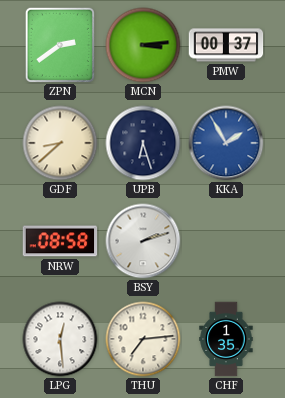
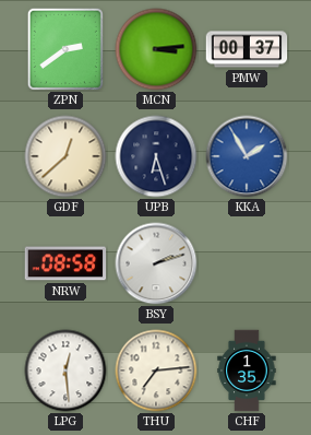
GDF: 8:38 -> 12:38 (65, 156)
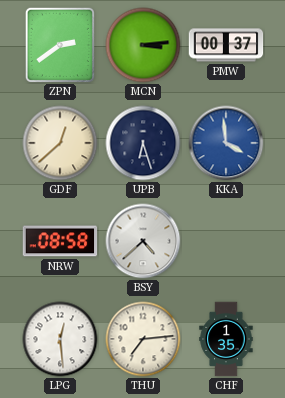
KKA: 1:55 -> 3:59 (226, 143)
BSY: 2:12 -> 4:38 (143, 241)
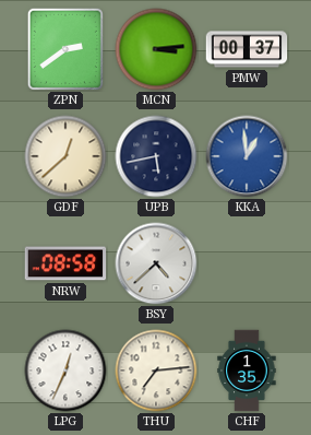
UPB: 6:27 -> 5:43 (156, 156)
KKA: 3:59 -> 12:59 (247, 156)
LPG: 12:29 -> 12:34 (65, 371)
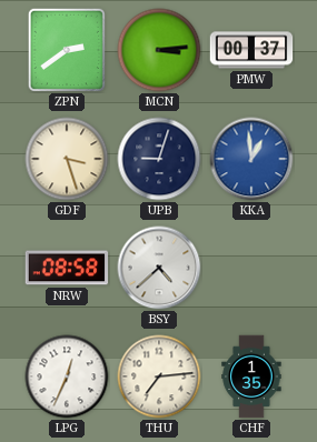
GDF: 12:38 -> 3:27 (67, 159)
UPB: 5:43 -> 9:03 (159, 159)
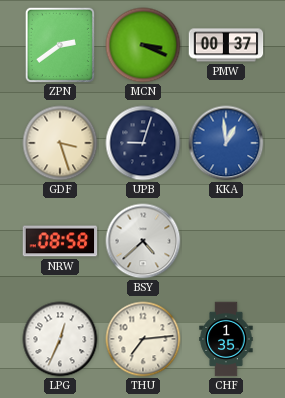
MCN: 3:14 -> 3:19 (143, 45)
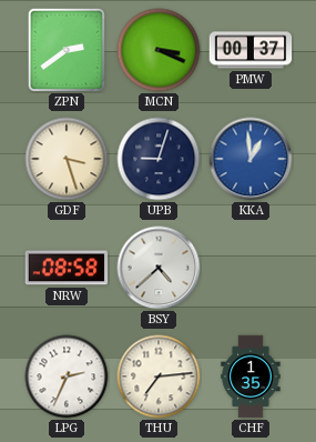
LPG: 12:34 -> 2:34 (67, 376)
